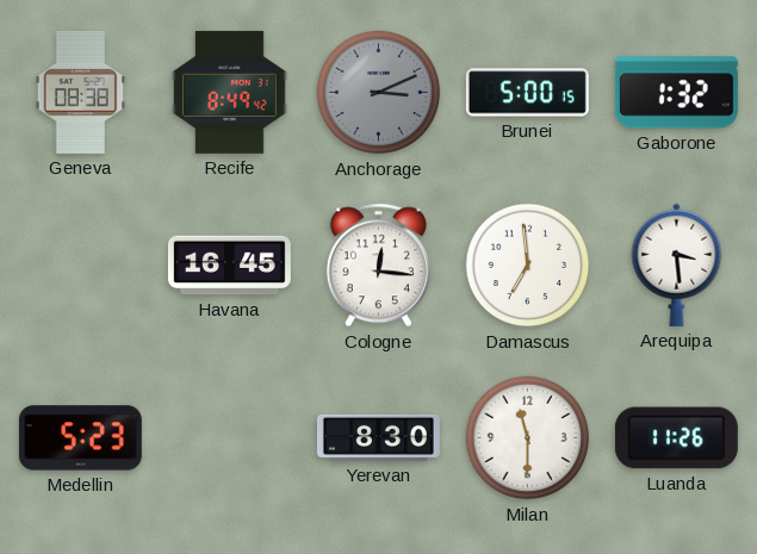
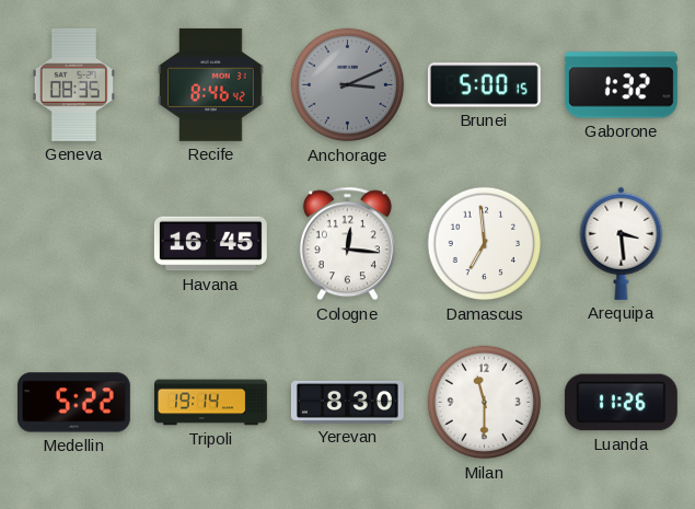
Geneva: 08:38 -> 08:35 (73, 84)
Recife: 8:49 -> 8:46 (211, 84)
Medellin: 5:23 -> 5:22 (73, 403)
Tripoli: none -> 19:14 (211, 403)
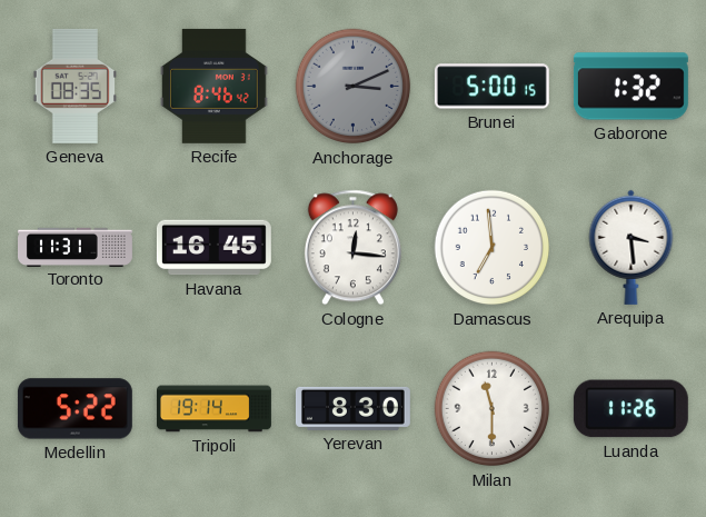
Toronto: none -> 11:31 (76, 247)
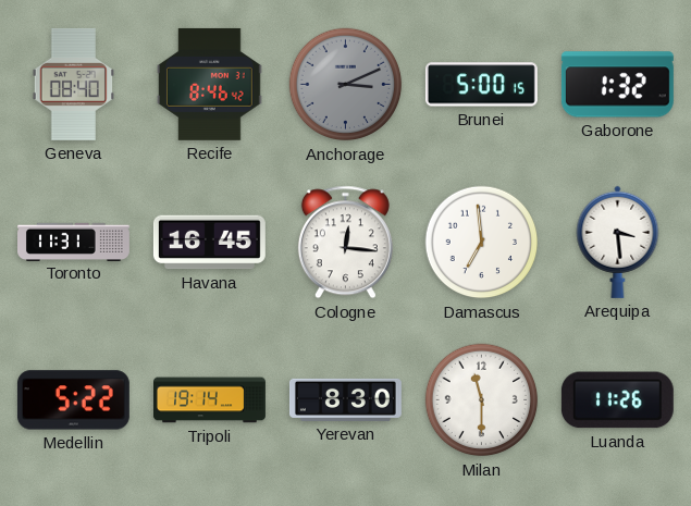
Geneva: 08:35 -> 08:40 (73, 84)
